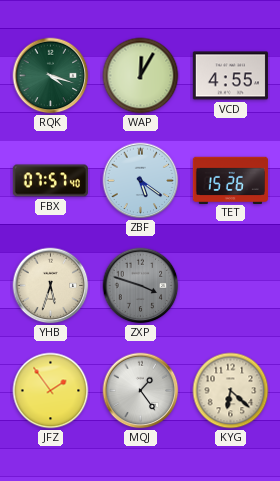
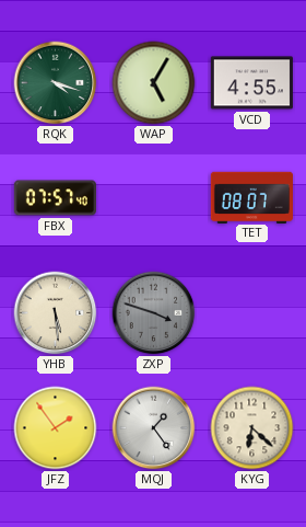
WAP: 12:05 -> 5:05 (154, 83)
ZBF: 5:21 -> none (141, 181)
TET: 15:26 -> 08:07 (251, 197)
YHB: 5:33 -> 5:29 (56, 313)
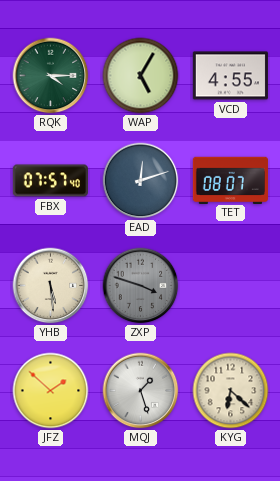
RQK: 4:18 -> 4:15 (51, 76)
EAD: none -> 12:12 (141, 181)
JFZ: 1:54 -> 1:52 (51, 391)
MQJ: 1:24 -> 1:27 (141, 391)
